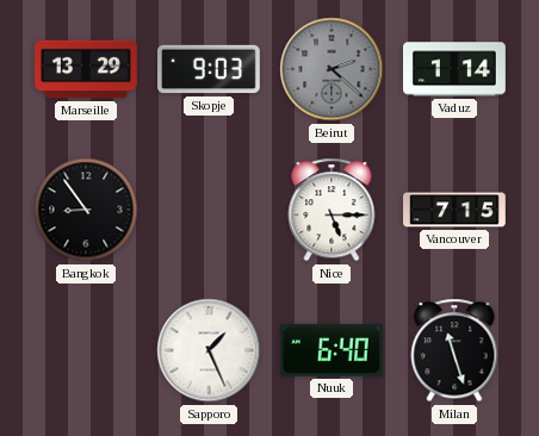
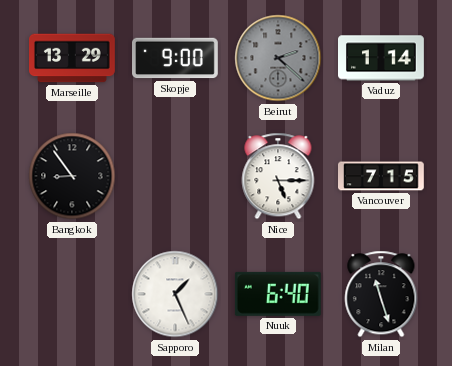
Skopje: 9:03 -> 9:00 (176, 58)
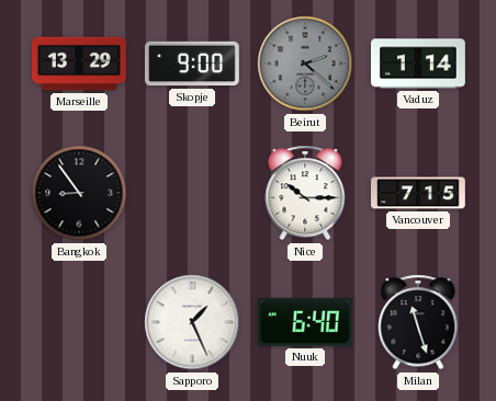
Nice: 5:15 -> 10:15 (305, 193)
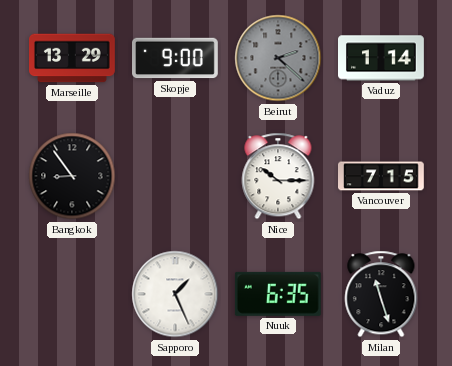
Nuuk: 6:40 -> 6:35 (278, 294)
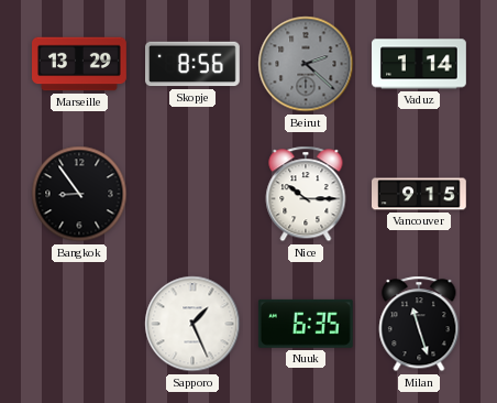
Skopje: 9:00 -> 8:56 (194, 64)
Vancouver: 7:15 -> 9:15 (420, 194)
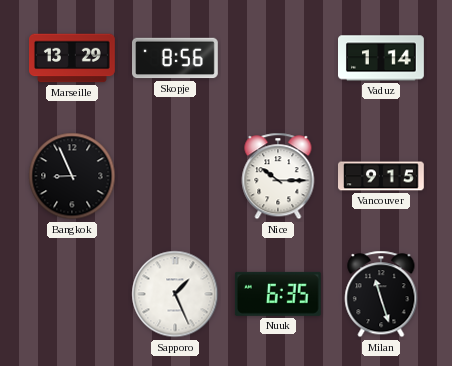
Beirut: 2:22 -> none (306, 64)
Bangkok: 8:54 -> 8:56 (72, 176)
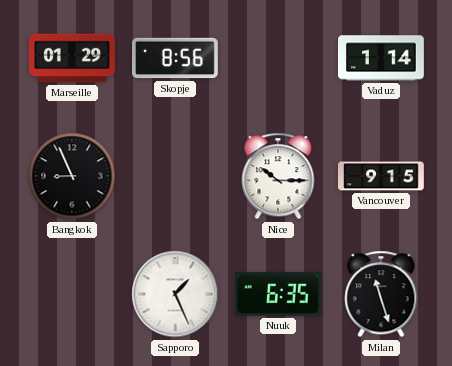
Marseille: 13:29 -> 01:29 (72, 58)
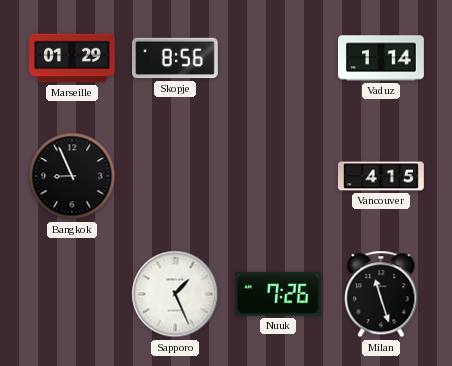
Nice: 10:15 -> none (278, 176)
Vancouver: 9:15 -> 4:15 (382, 176)
Nuuk: 6:35 -> 7:26 (278, 294)
